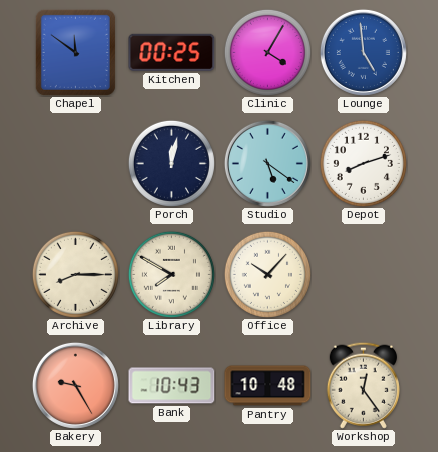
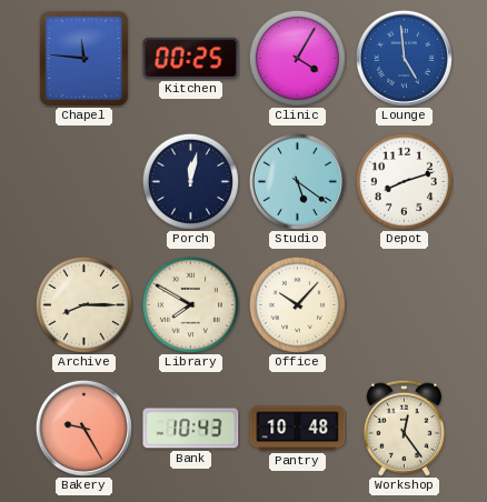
Chapel: 11:51 -> 11:46 (83, 58)
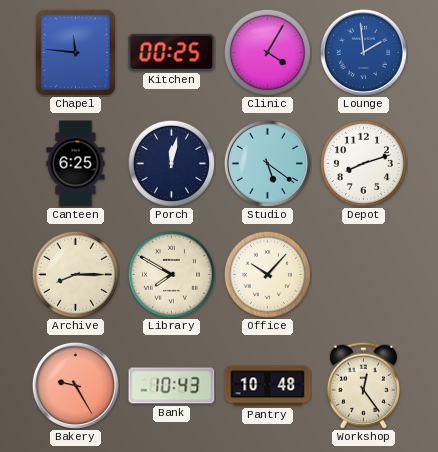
Lounge: 4:59 -> 1:59 (363, 52)
Canteen: none -> 6:25 (76, 164)
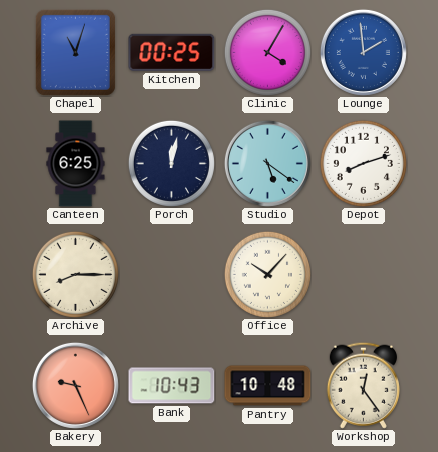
Chapel: 11:46 -> 11:03 (75, 52)
Library: 7:50 -> none (171, 274)
Bakery: 9:25 -> 9:26 (75, 385)
